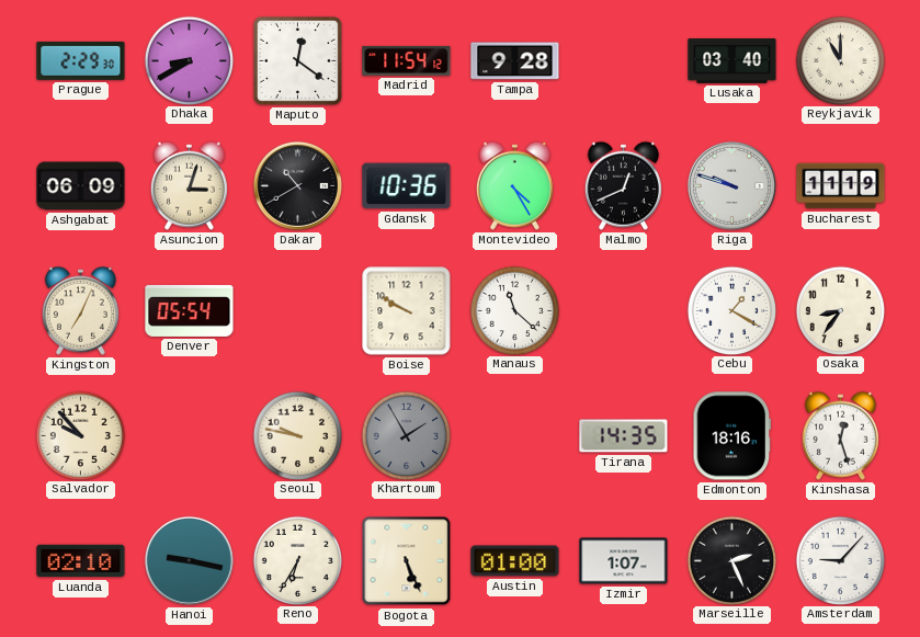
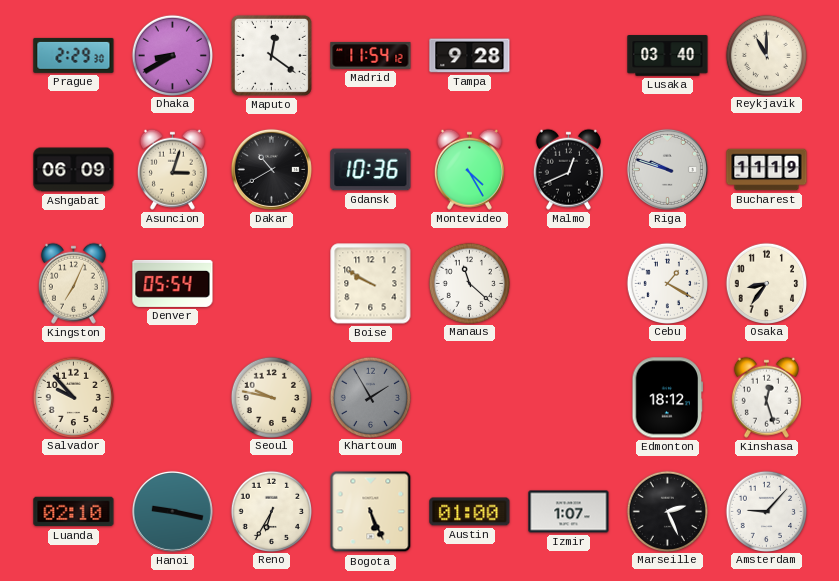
Tirana: 14:35 -> none (624, 436)
Edmonton: 18:16 -> 18:12 (668, 398)
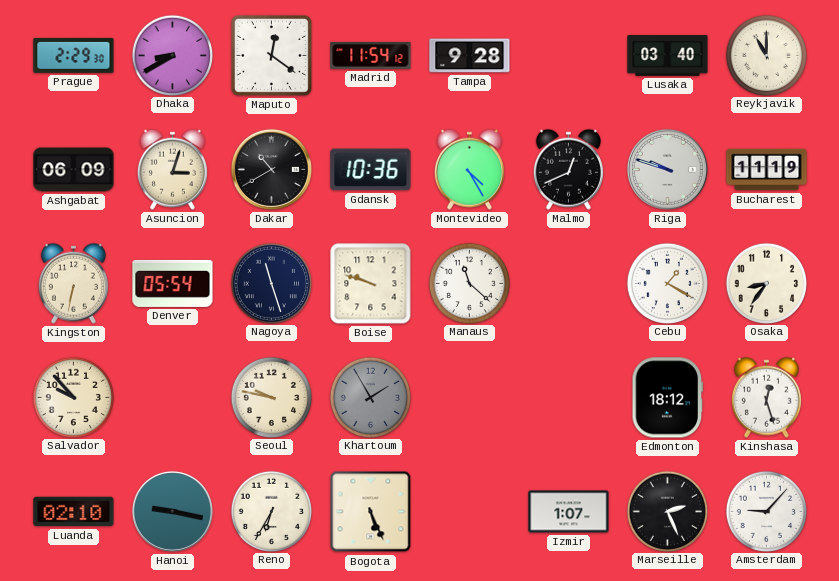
Kingston: 7:04 -> 6:32 (73, 283)
Nagoya: none -> 11:27 (271, 283)
Boise: 9:50 -> 9:48 (371, 284)
Austin: 01:00 -> none (470, 512)
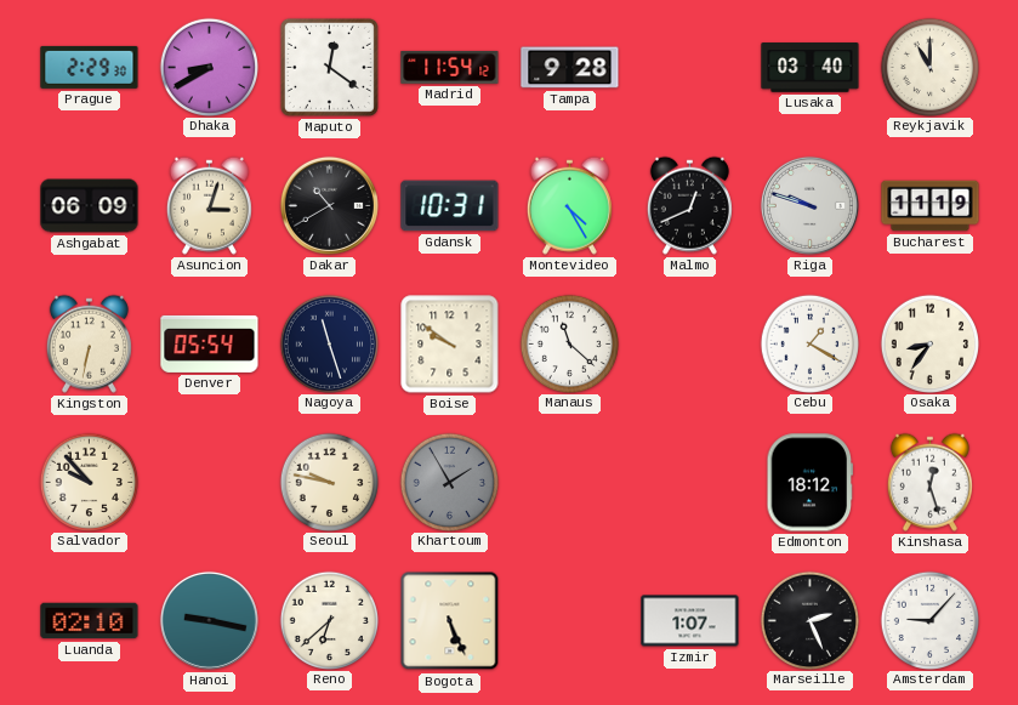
Gdansk: 10:36 -> 10:31 (450, 206)
Boise: 9:48 -> 9:51 (450, 345)
Reno: 6:35 -> 6:38 (329, 620)
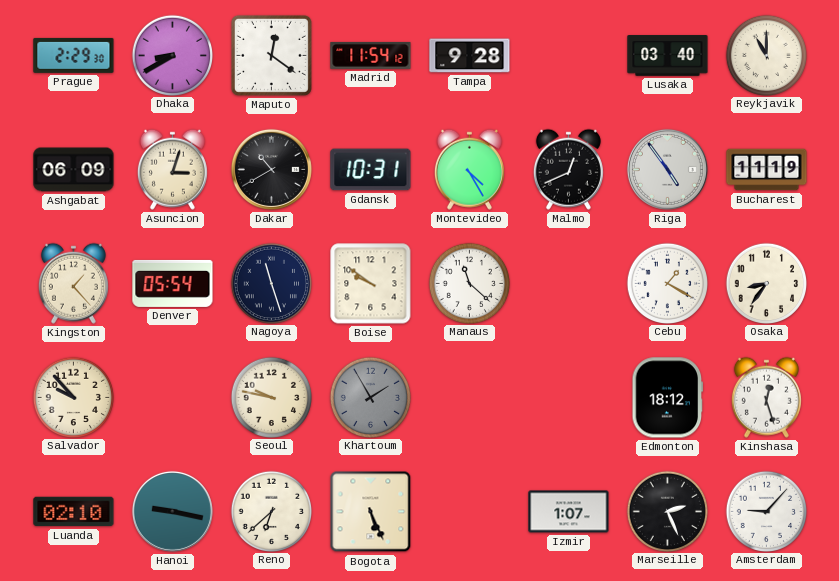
Riga: 9:48 -> 4:54 (667, 169)
Kingston: 6:32 -> 1:23 (73, 283)
